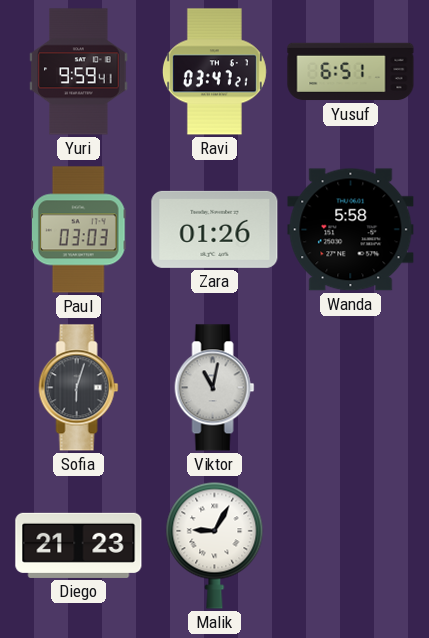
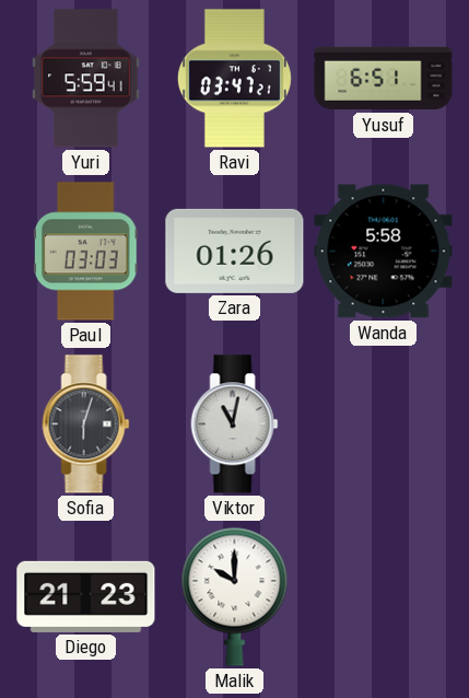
Yuri: 9:59 -> 5:59 (86, 79)
Malik: 9:05 -> 10:00 (235, 596)
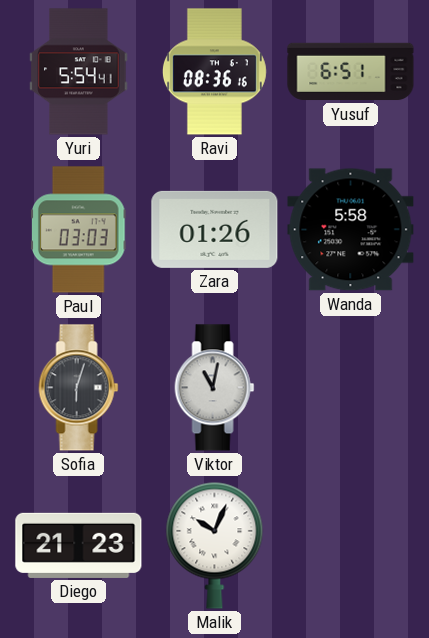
Yuri: 5:59 -> 5:54 (79, 72)
Ravi: 03:47 -> 08:36 (214, 72)
Malik: 10:00 -> 10:04 (215, 545)
